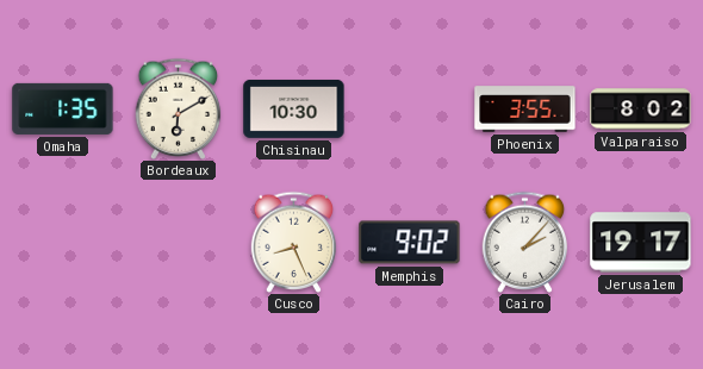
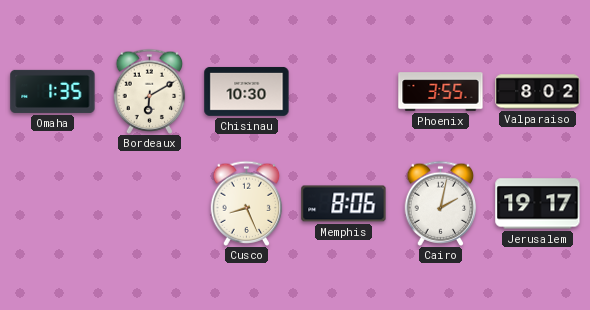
Memphis: 9:02 -> 8:06 (344, 204)
Cairo: 2:07 -> 2:02 (441, 203)
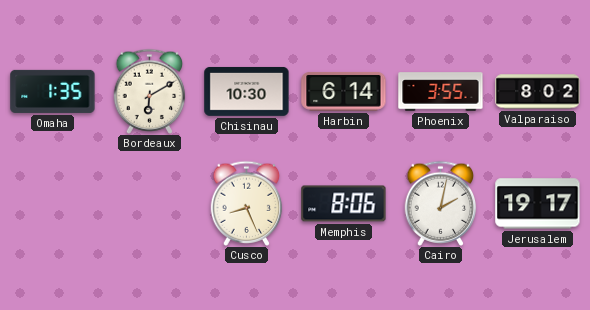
Harbin: none -> 6:14 (344, 91)
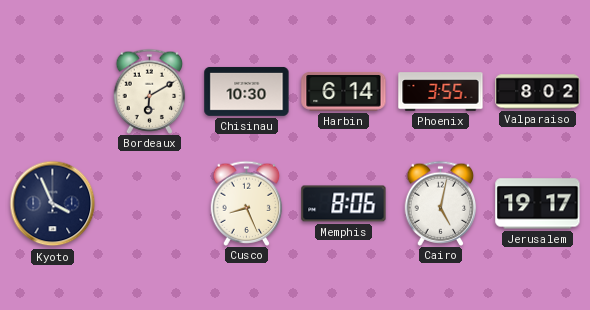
Omaha: 1:35 -> none (53, 91)
Kyoto: none -> 3:56 (53, 204)
Cairo: 2:02 -> 5:02 (441, 203)
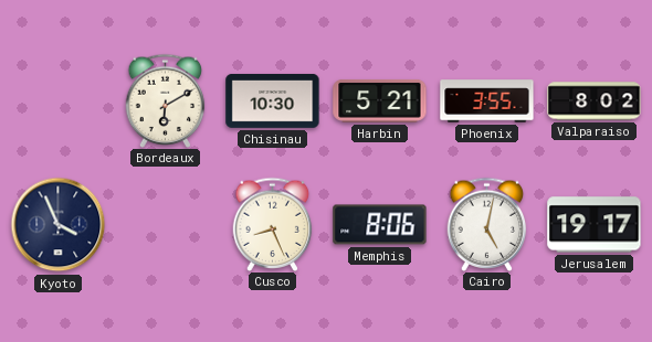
Harbin: 6:14 -> 5:21 (380, 100)
